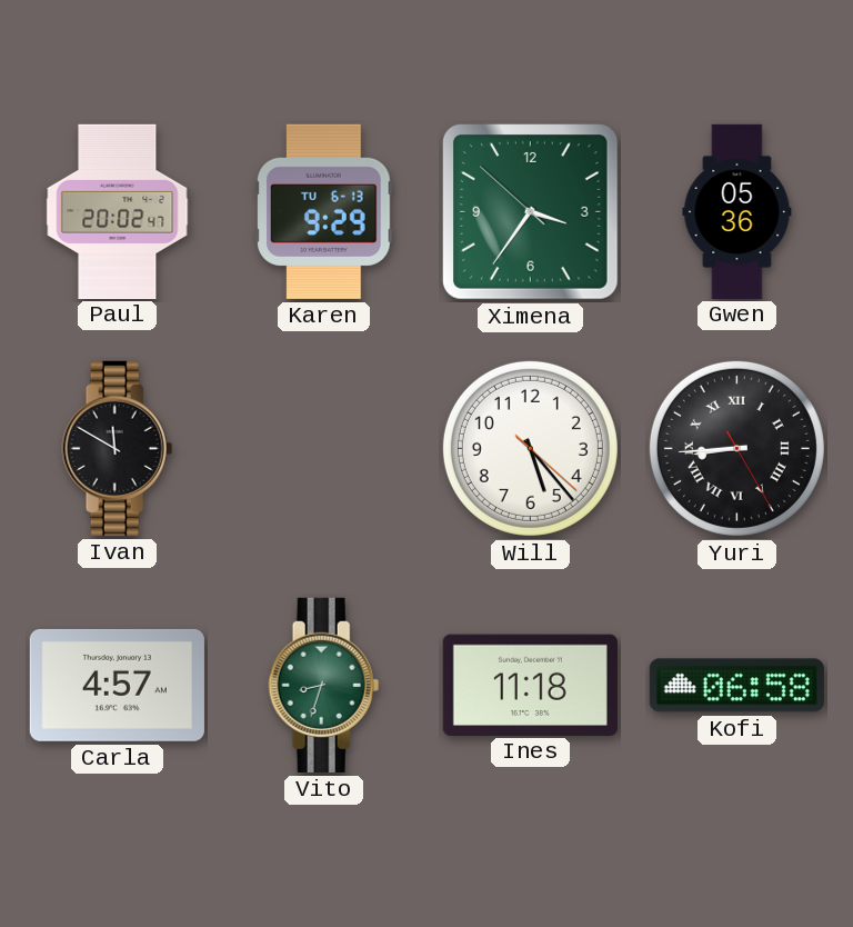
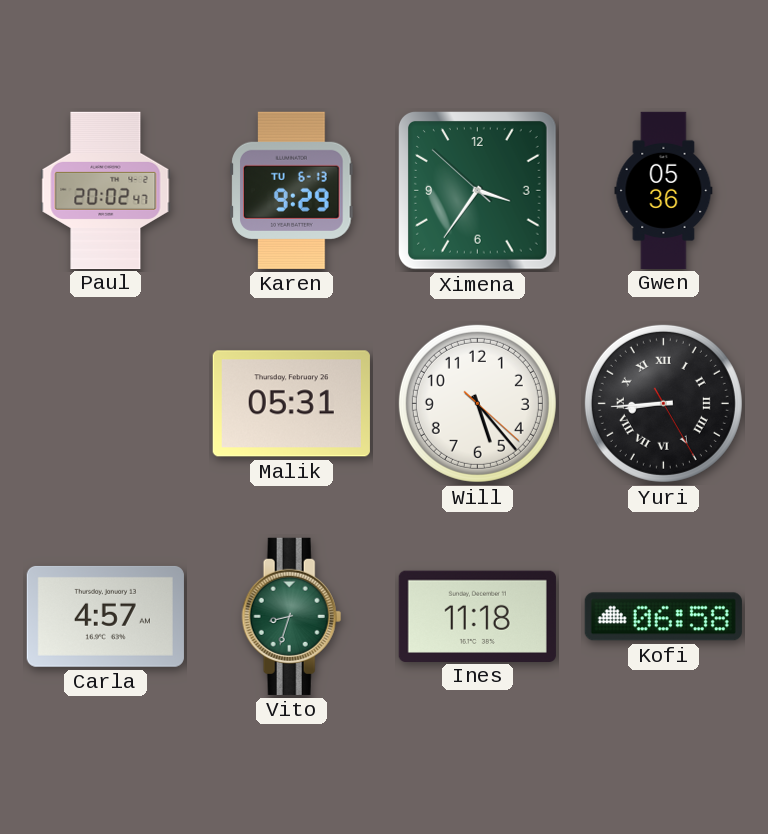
Ivan: 11:50 -> none (118, 448)
Malik: none -> 05:31 (291, 404)
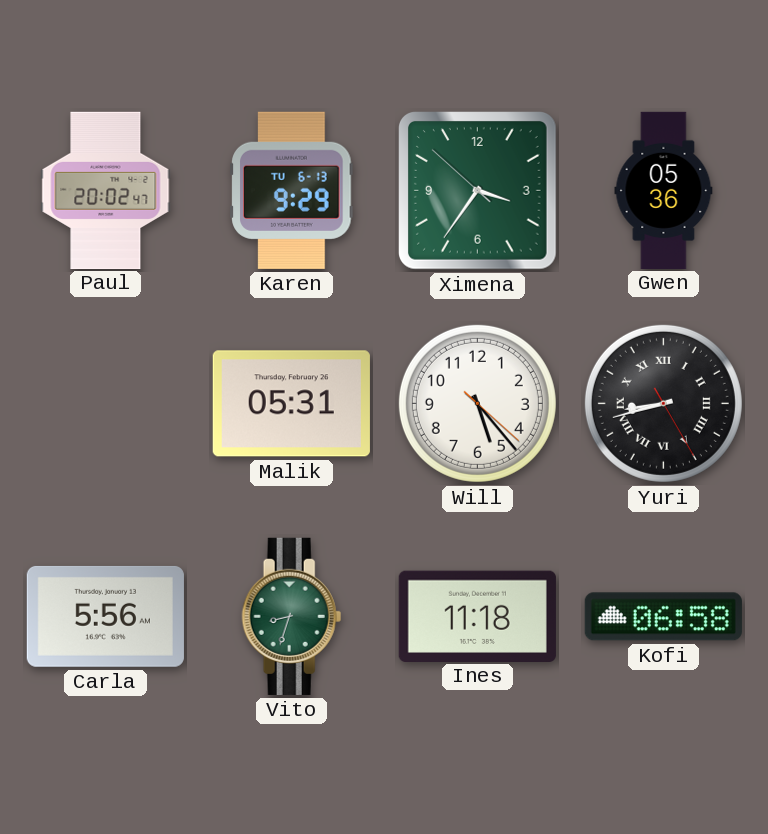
Yuri: 8:44 -> 8:42 (663, 403)
Carla: 4:57 -> 5:56 (105, 616)
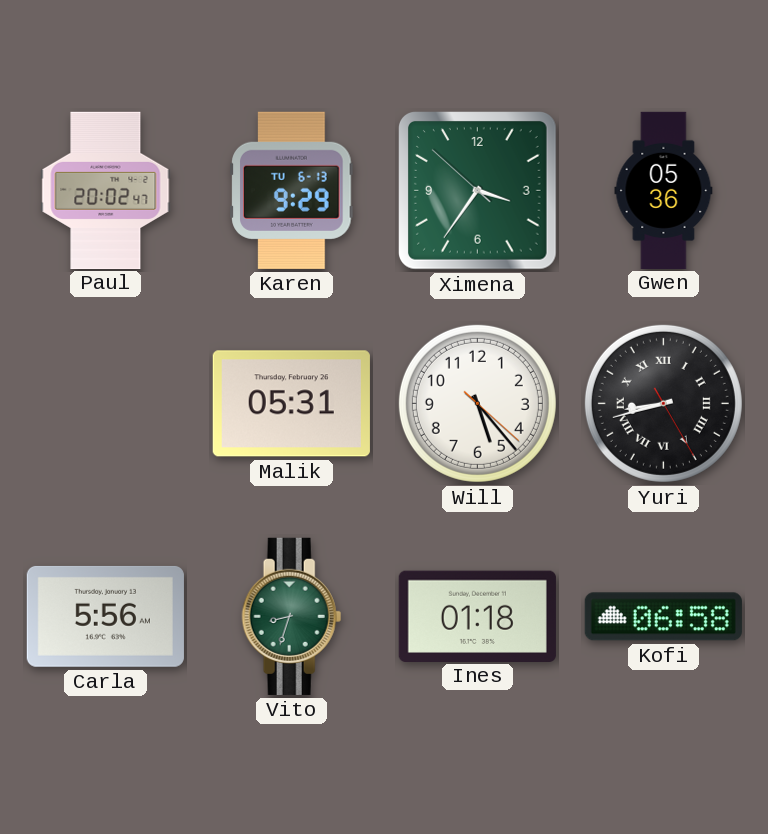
Ines: 11:18 -> 01:18 (477, 616)
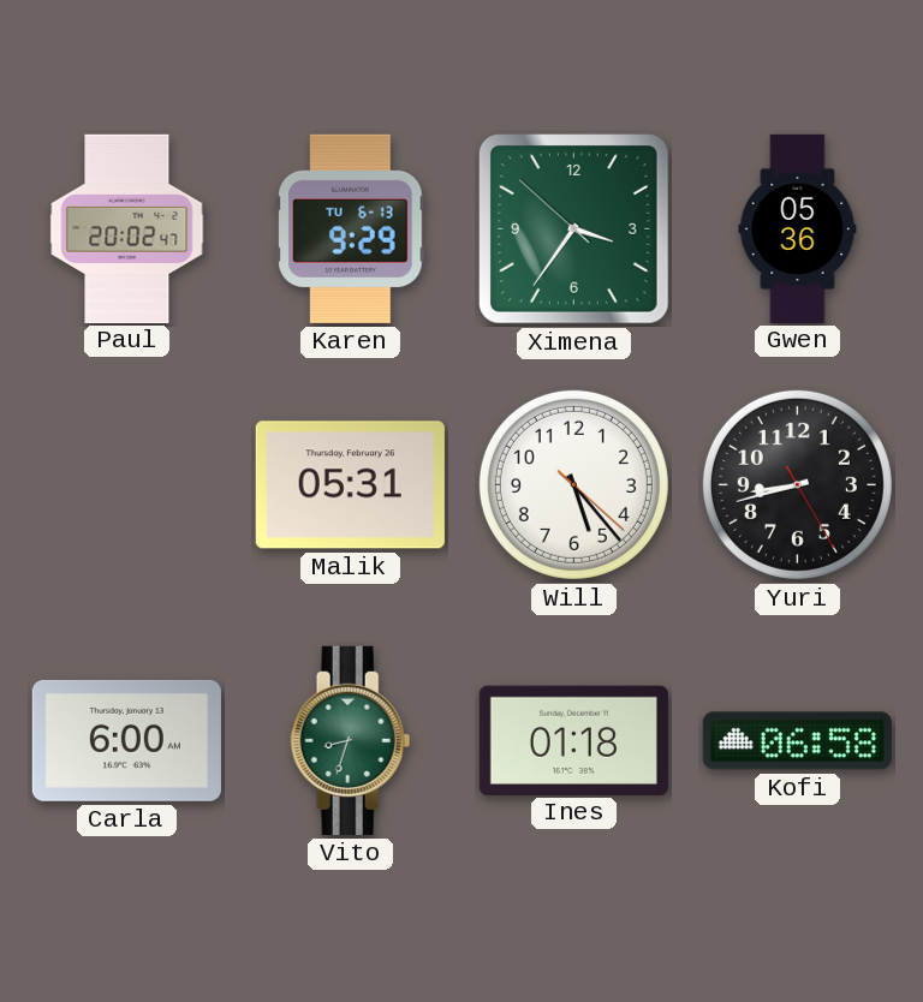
Yuri numerals: Roman -> Arabic (797, 484)
Carla: 5:56 -> 6:00 (126, 740)
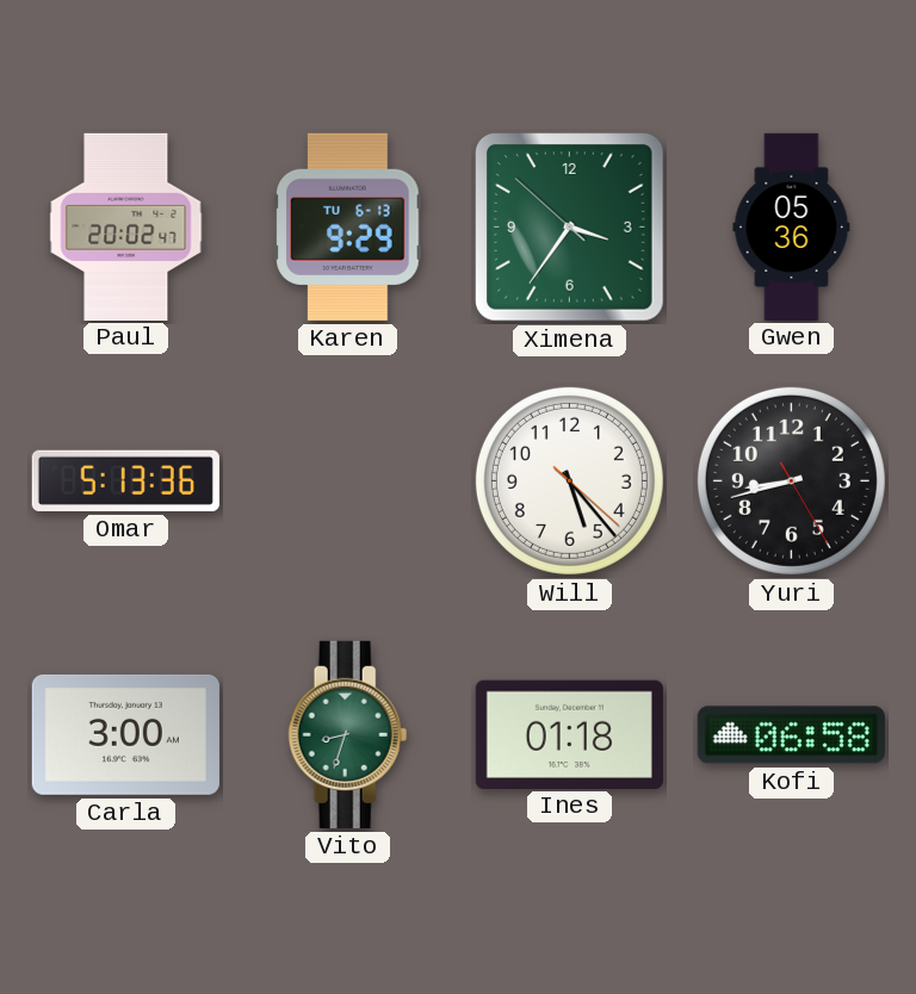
Omar: none -> 5:13 (125, 480)
Malik: 05:31 -> none (350, 485)
Carla: 6:00 -> 3:00 (125, 734)
